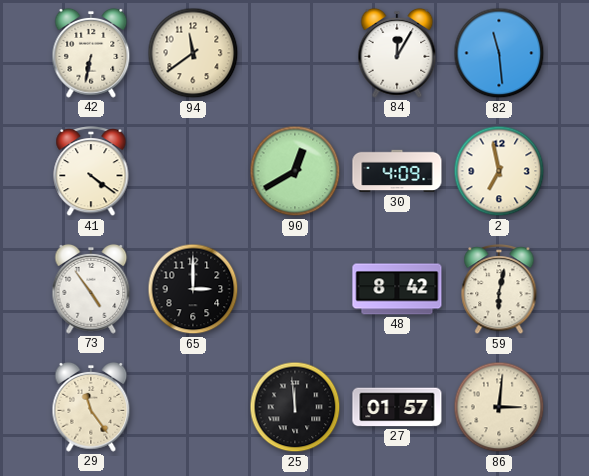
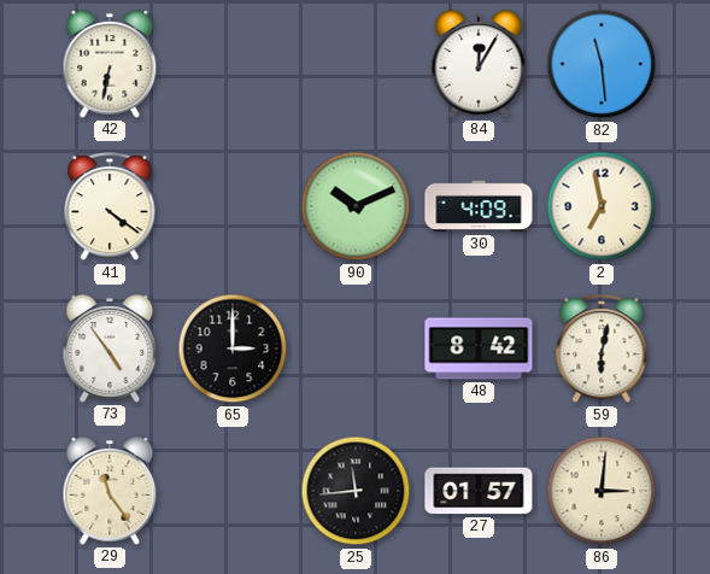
94: 11:39 -> none (193, 53)
90: 12:40 -> 10:11 (356, 206)
25: 11:59 -> 11:44 (356, 491)
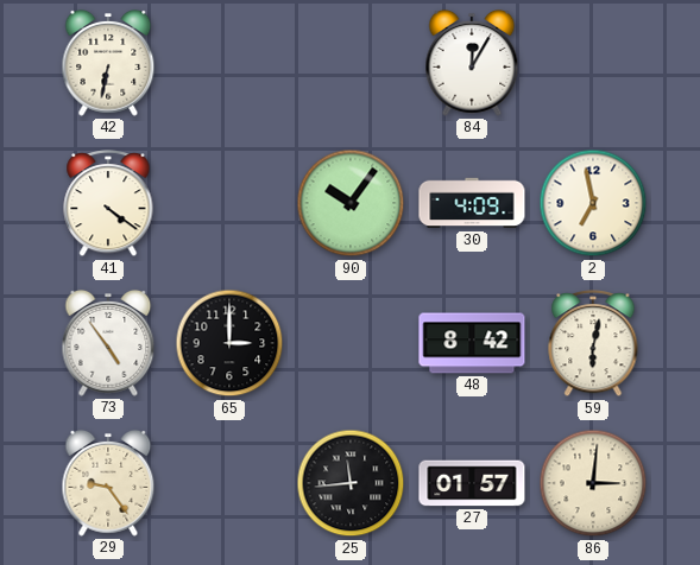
82: 11:29 -> none (602, 64)
90: 10:11 -> 10:06 (351, 203)
29: 11:24 -> 9:24 (108, 483)
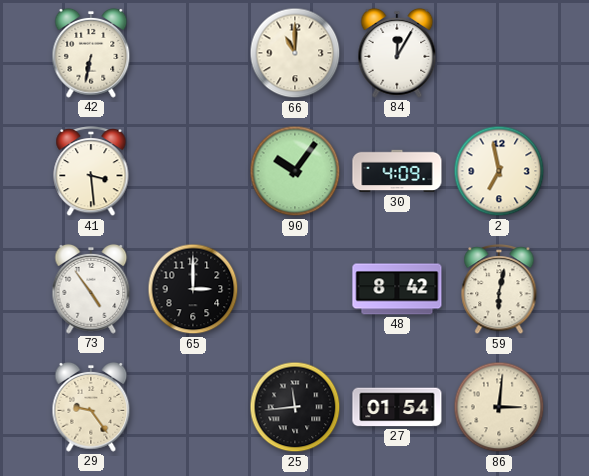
66: none -> 11:00 (295, 53)
41: 4:21 -> 3:29 (91, 172)
27: 01:57 -> 01:54 (397, 407)
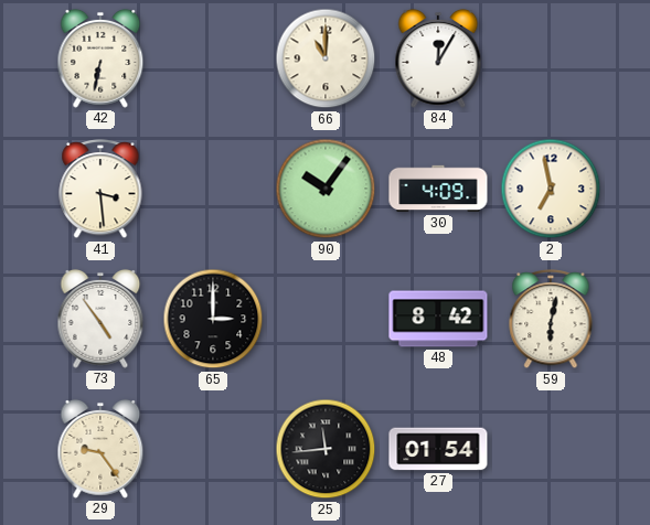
86: 3:01 -> none (499, 407)
